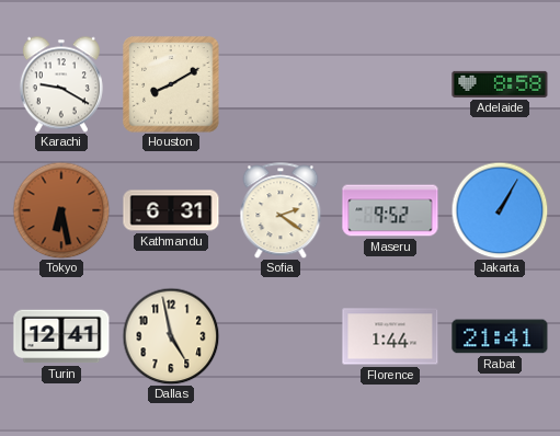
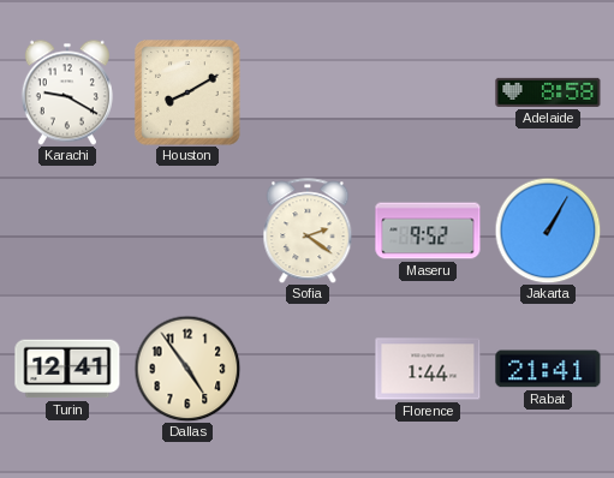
Tokyo: 6:28 -> none (61, 210)
Kathmandu: 6:31 -> none (171, 210)
Dallas: 4:58 -> 4:54 (187, 369)
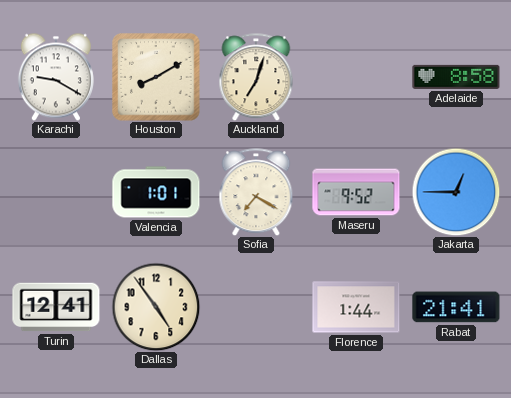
Auckland: none -> 7:03 (256, 77)
Valencia: none -> 1:01 (156, 192)
Sofia: 2:21 -> 7:20 (256, 192)
Jakarta: 1:05 -> 12:45 (456, 192)
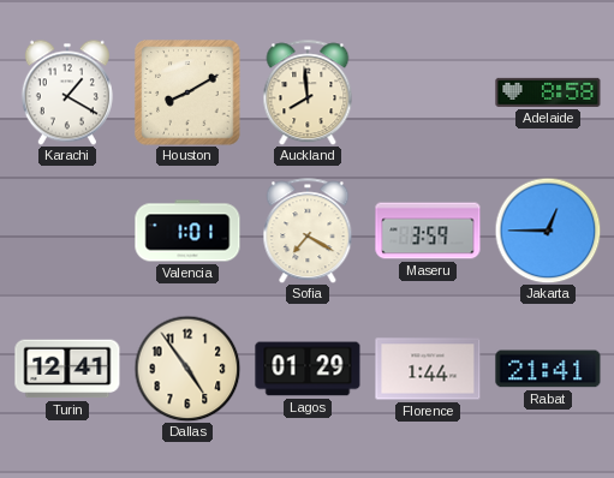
Karachi: 9:20 -> 1:20 (67, 92)
Auckland: 7:03 -> 7:59 (308, 92)
Maseru: 9:52 -> 3:59 (428, 231)
Lagos: none -> 01:29 (308, 369)
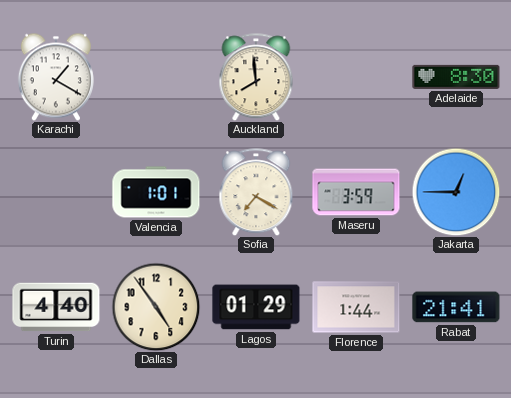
Houston: 8:10 -> none (187, 92)
Adelaide: 8:58 -> 8:30 (456, 77)
Turin: 12:41 -> 4:40 (56, 307)
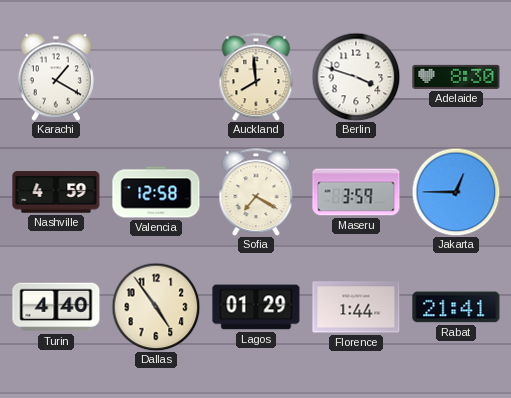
Berlin: none -> 3:48 (356, 77)
Nashville: none -> 4:59 (56, 192)
Valencia: 1:01 -> 12:58 (156, 192)
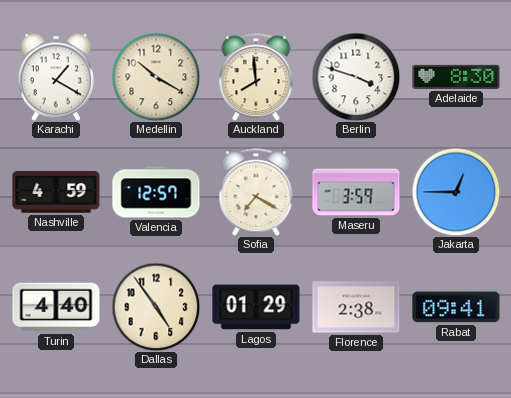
Medellin: none -> 10:20 (156, 77)
Valencia: 12:58 -> 12:57 (156, 192)
Florence: 1:44 -> 2:38 (356, 307)
Rabat: 21:41 -> 09:41 (456, 307)
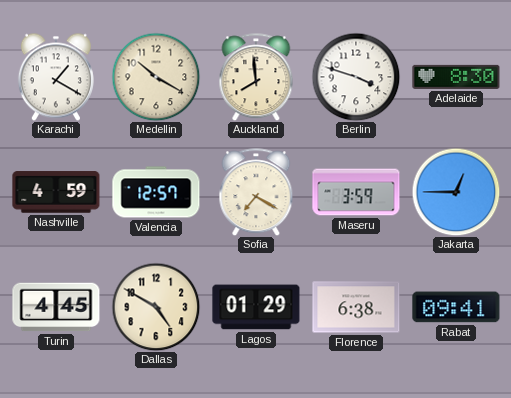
Turin: 4:40 -> 4:45 (56, 307)
Dallas: 4:54 -> 4:50 (156, 307)
Florence: 2:38 -> 6:38 (356, 307)
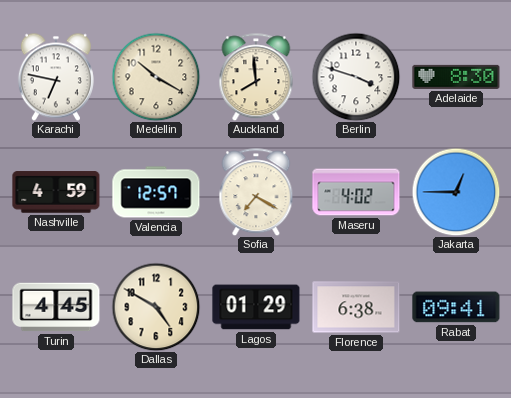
Karachi: 1:20 -> 6:47 (56, 77)
Maseru: 3:59 -> 4:02 (356, 192)
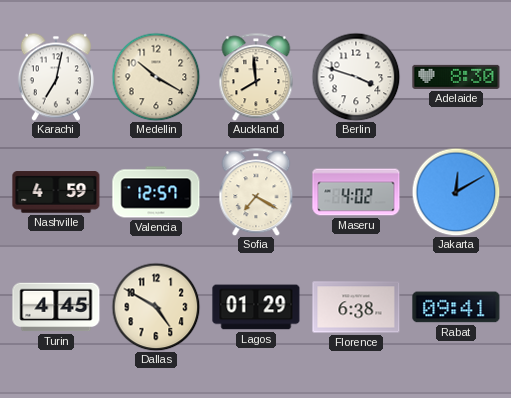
Karachi: 6:47 -> 7:02 (56, 77)
Jakarta: 12:45 -> 12:10 (456, 192)
